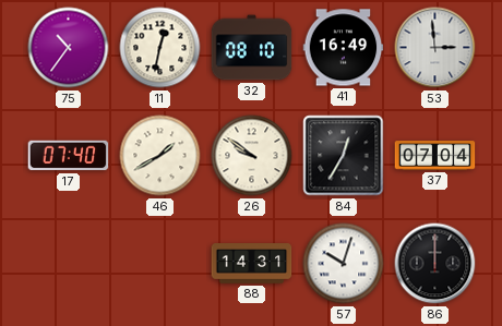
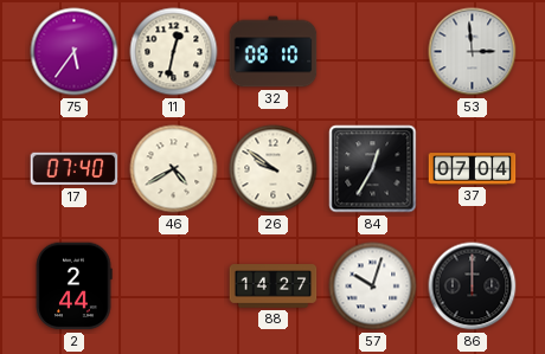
75: 10:36 -> 5:36 (75, 52)
41: 16:49 -> none (344, 48)
46: 1:40 -> 4:40 (174, 169)
2: none -> 2:44 (73, 287)
88: 14:31 -> 14:27 (274, 287)
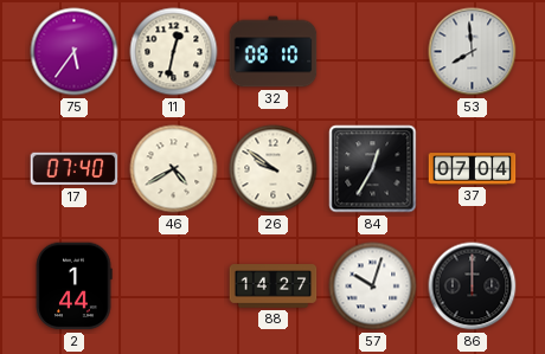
53: 2:59 -> 7:59 (473, 52)
2: 2:44 -> 1:44 (73, 287)
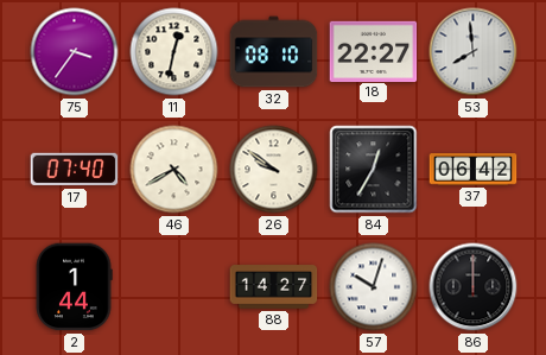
75: 5:36 -> 3:36 (75, 52)
18: none -> 22:27 (374, 51)
37: 07:04 -> 06:42 (474, 170)
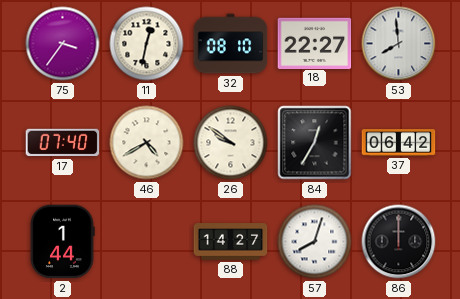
57: 10:03 -> 8:03 (315, 242)
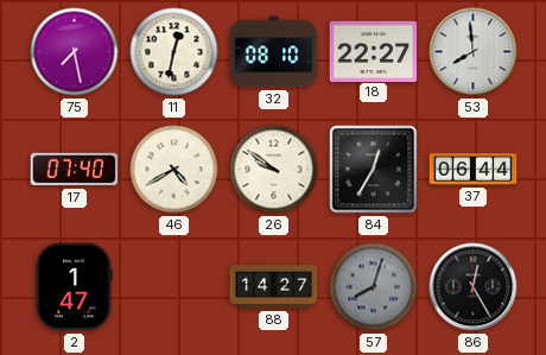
75: 3:36 -> 7:28 (75, 52)
37: 06:42 -> 06:44 (474, 170)
2: 1:44 -> 1:47 (74, 287)
57 dial: white -> grey (374, 287)
86: 12:00 -> 12:25 (474, 287)
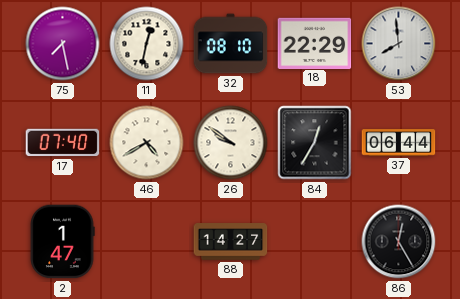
18: 22:27 -> 22:29 (315, 43)
57: 8:03 -> none (374, 287)
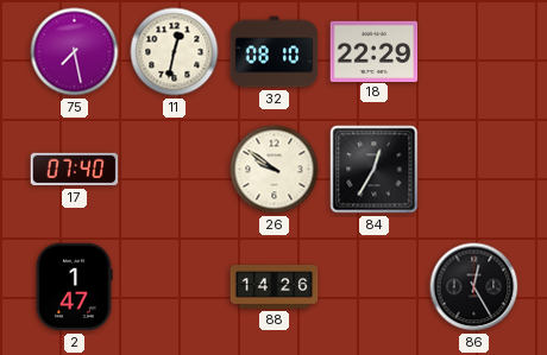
53: 7:59 -> none (399, 44)
46: 4:40 -> none (147, 143)
37: 06:44 -> none (399, 143)
88: 14:27 -> 14:26 (275, 287)
